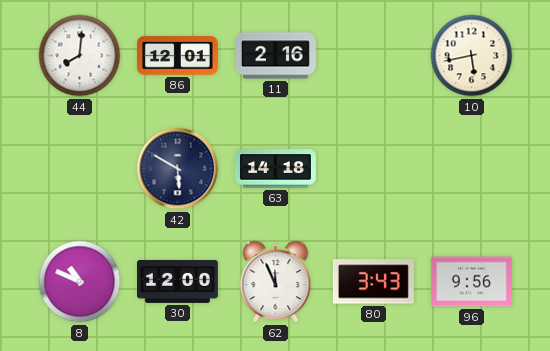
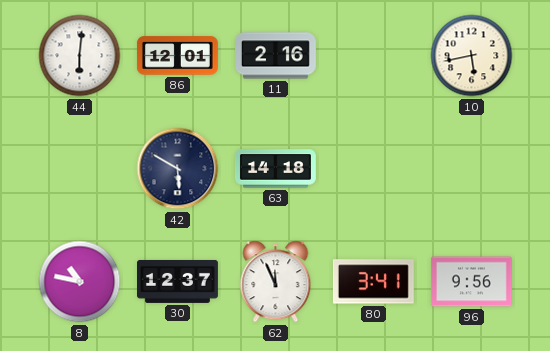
44: 8:01 -> 6:01 (80, 56)
8: 10:49 -> 10:47 (80, 282)
30: 12:00 -> 12:37 (178, 281)
80: 3:43 -> 3:41 (373, 282)
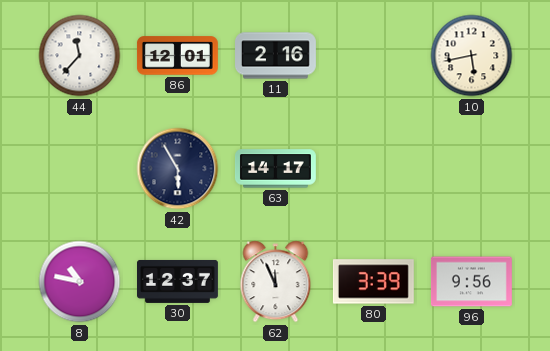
44: 6:01 -> 11:37 (80, 56)
42: 5:50 -> 5:55 (178, 169)
63: 14:18 -> 14:17 (275, 169)
80: 3:41 -> 3:39 (373, 282)
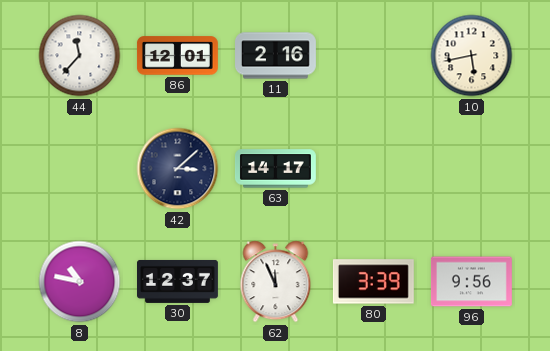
42: 5:55 -> 3:08 (178, 169)
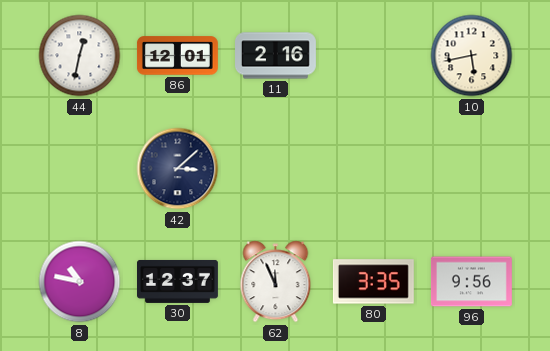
44: 11:37 -> 12:32 (80, 56)
63: 14:17 -> none (275, 169)
80: 3:39 -> 3:35 (373, 282)
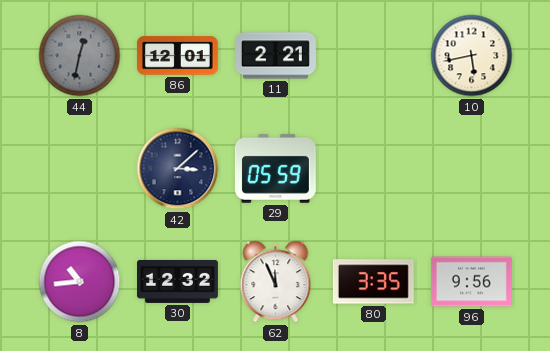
44 dial: white -> grey (80, 56)
11: 2:16 -> 2:21 (276, 56)
29: none -> 05:59 (275, 168)
8: 10:47 -> 10:44 (80, 282)
30: 12:37 -> 12:32 (178, 281)
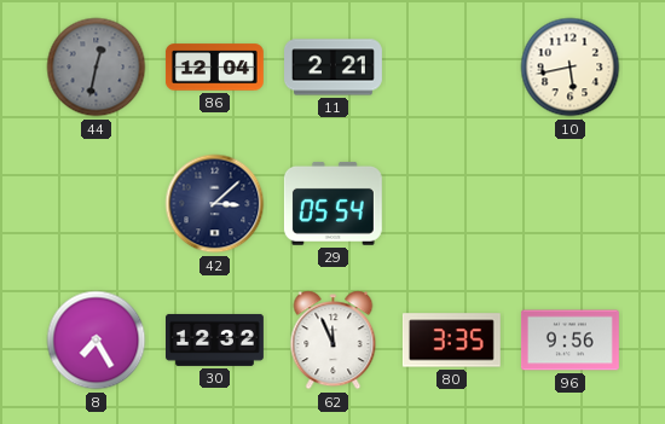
86: 12:01 -> 12:04 (214, 68)
29: 05:59 -> 05:54 (332, 203)
8: 10:44 -> 7:25 (97, 341)
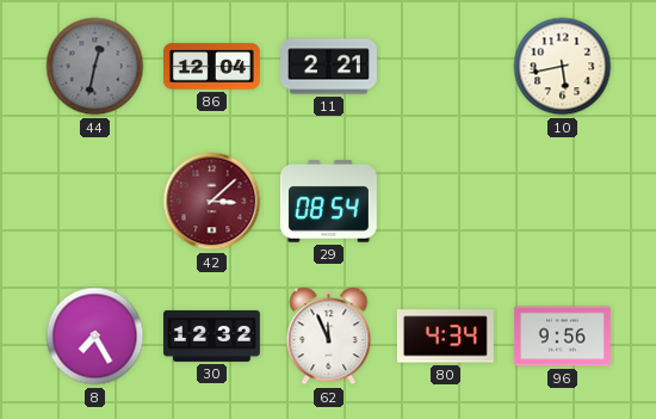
42 dial: navy -> burgundy (212, 202)
29: 05:54 -> 08:54 (328, 201)
80: 3:35 -> 4:34 (445, 337)
